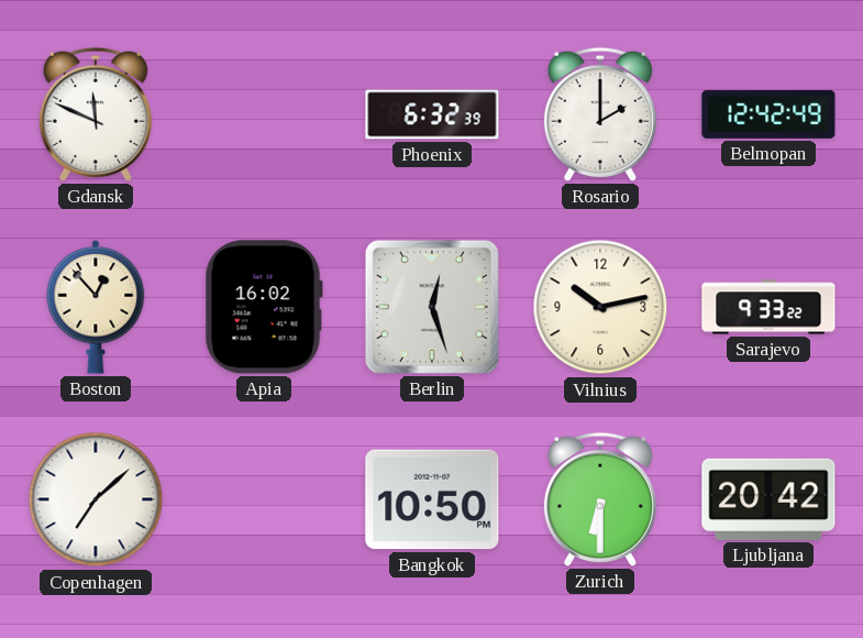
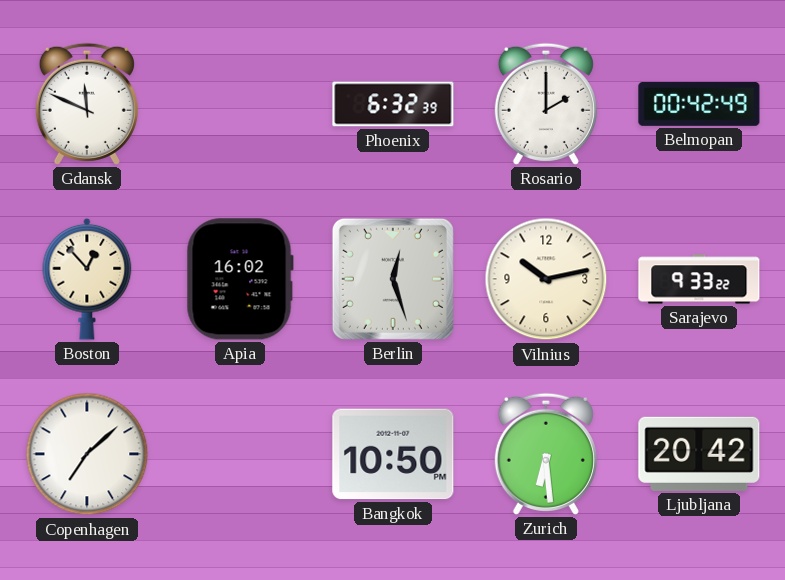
Belmopan: 12:42 -> 00:42 (699, 104)
Zurich: 6:30 -> 6:29 (546, 454)
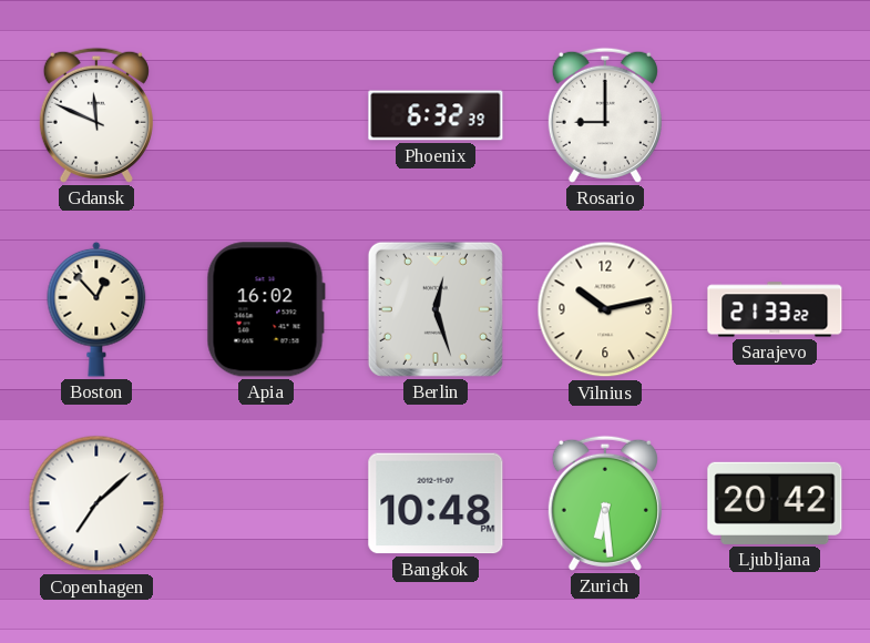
Rosario: 2:00 -> 9:00 (605, 115)
Belmopan: 00:42 -> none (699, 104)
Sarajevo: 9:33 -> 21:33 (775, 309)
Bangkok: 10:50 -> 10:48 (436, 503)
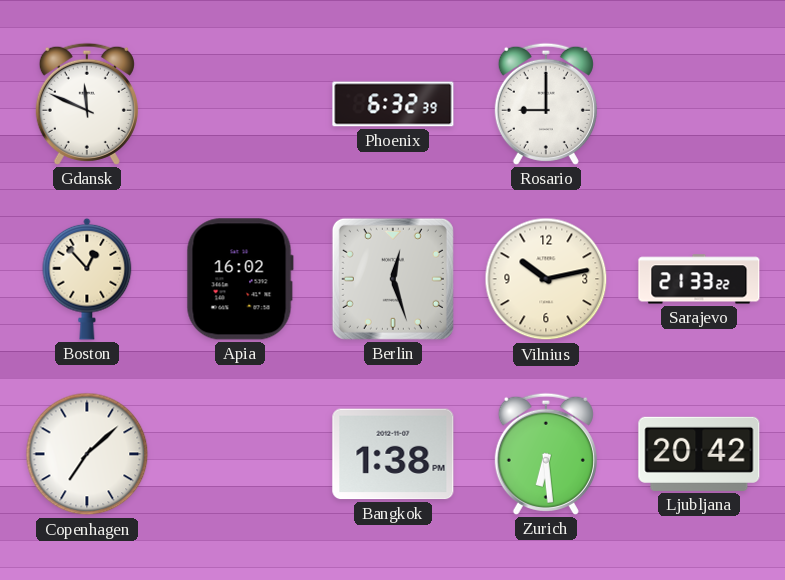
Bangkok: 10:48 -> 1:38 (393, 454)
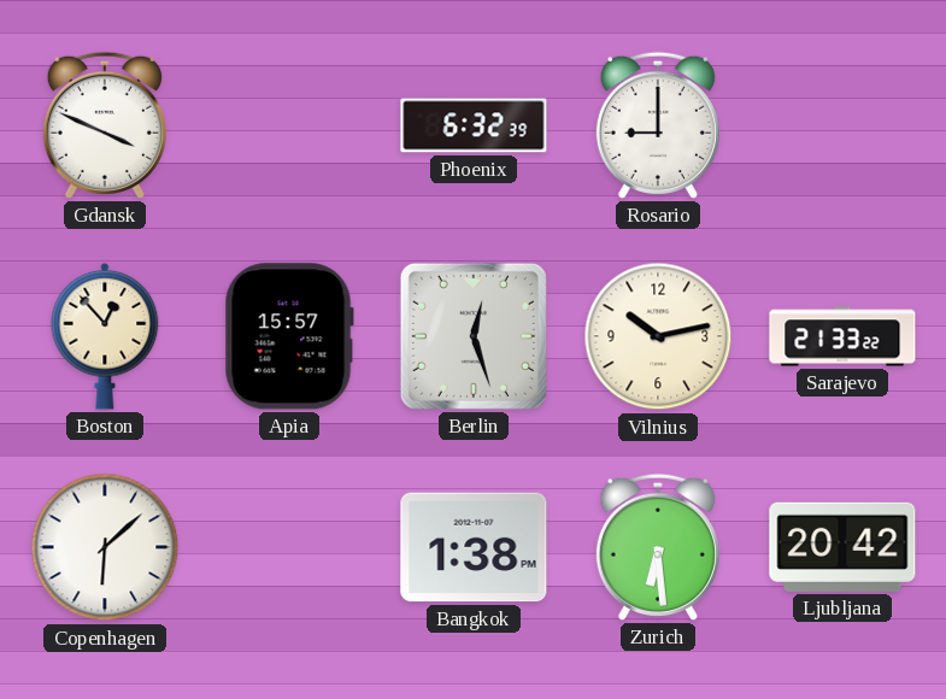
Gdansk: 11:49 -> 3:49 (105, 125)
Apia: 16:02 -> 15:57 (289, 336)
Copenhagen: 7:08 -> 6:08 (105, 547)
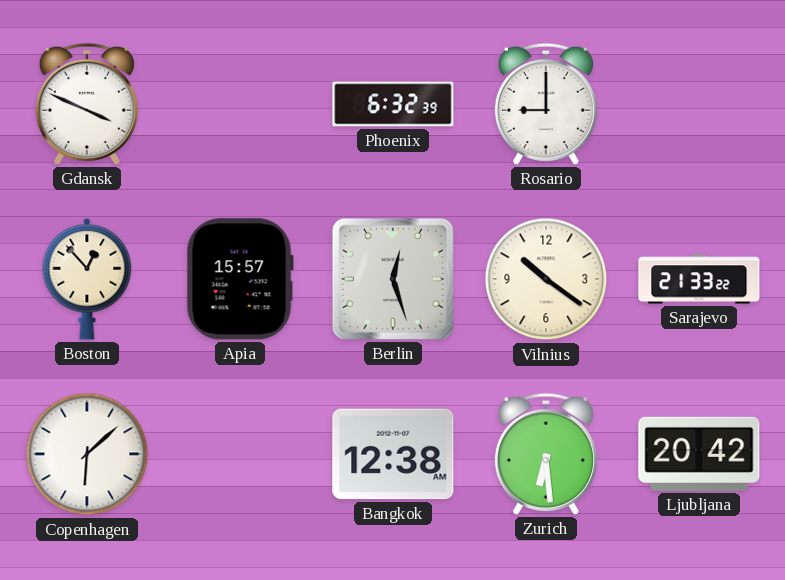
Vilnius: 10:13 -> 10:21 (546, 279)
Bangkok: 1:38 -> 12:38 (393, 454)
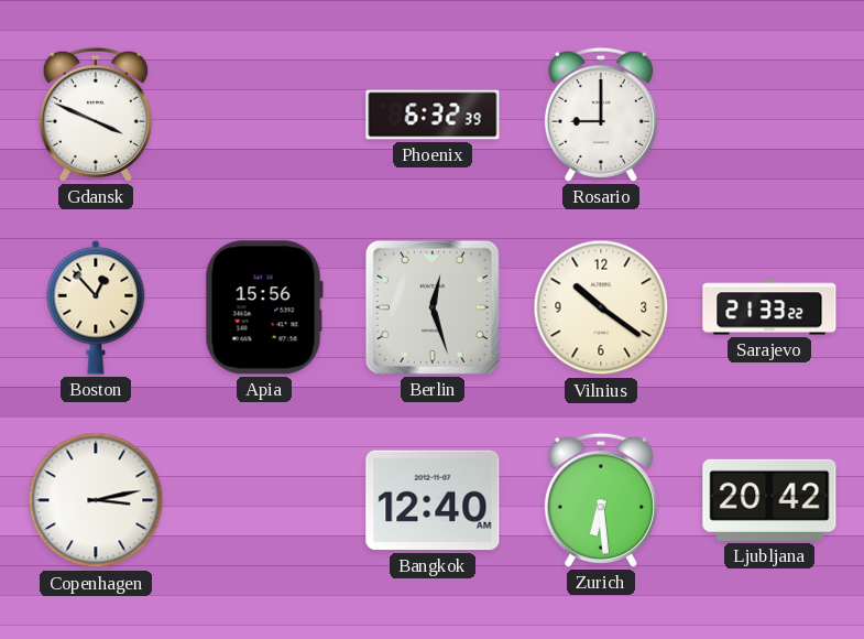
Apia: 15:57 -> 15:56 (264, 307)
Copenhagen: 6:08 -> 3:13 (96, 500)
Bangkok: 12:38 -> 12:40 (433, 500)
